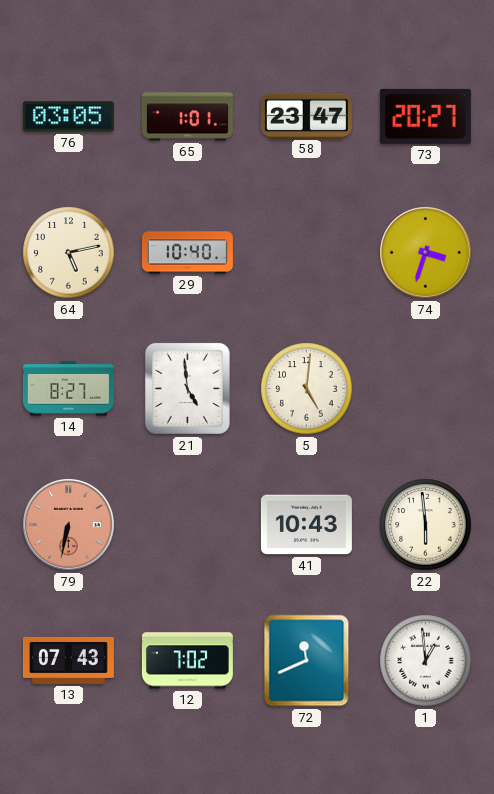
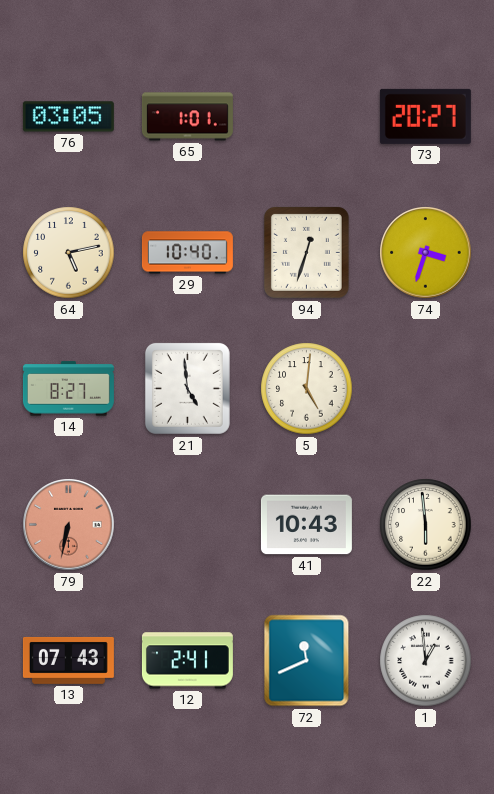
58: 23:47 -> none (306, 116)
94: none -> 12:33 (306, 252)
12: 7:02 -> 2:41 (187, 661)
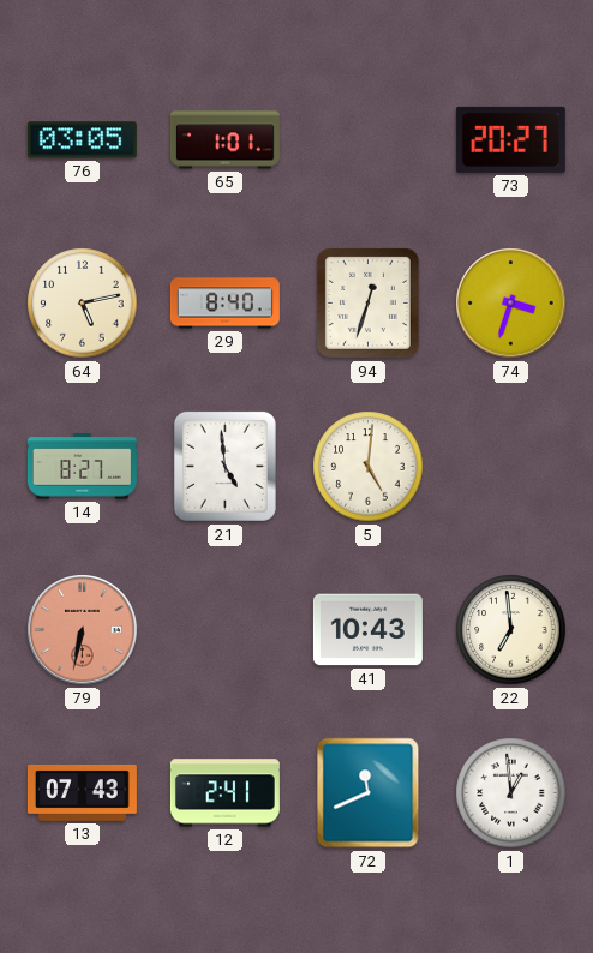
29: 10:40 -> 8:40 (224, 304)
22: 5:59 -> 6:59 (511, 630)
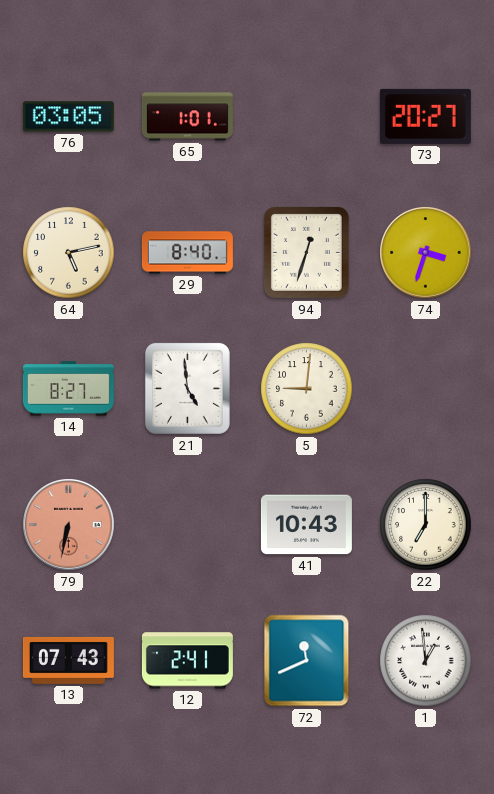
5: 5:01 -> 9:01 (307, 389)
22: 6:59 -> 7:00 (426, 525)
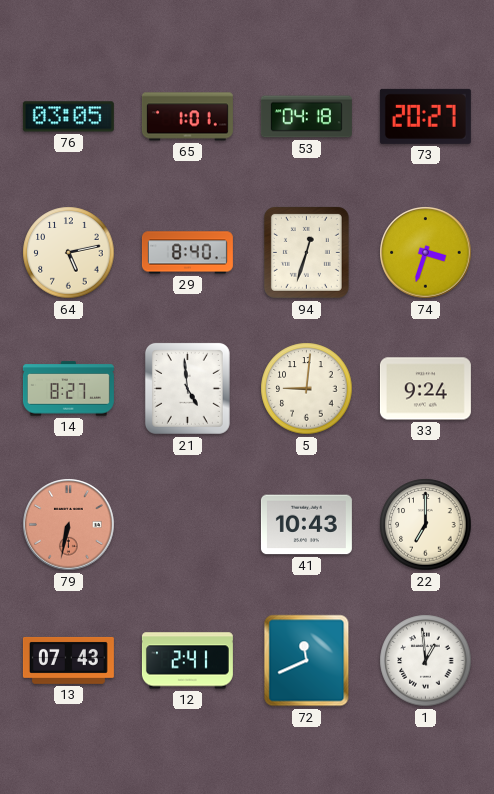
53: none -> 04:18 (306, 117)
33: none -> 9:24 (425, 389)
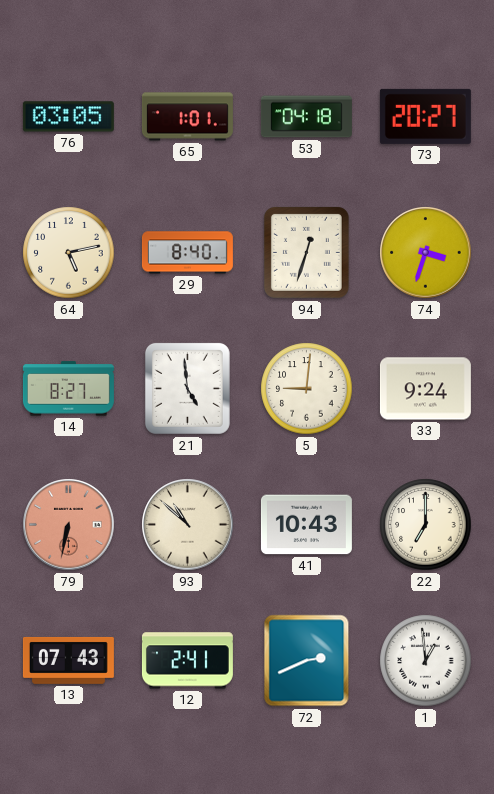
93: none -> 10:52 (188, 525)
72: 11:41 -> 2:41 (307, 661)
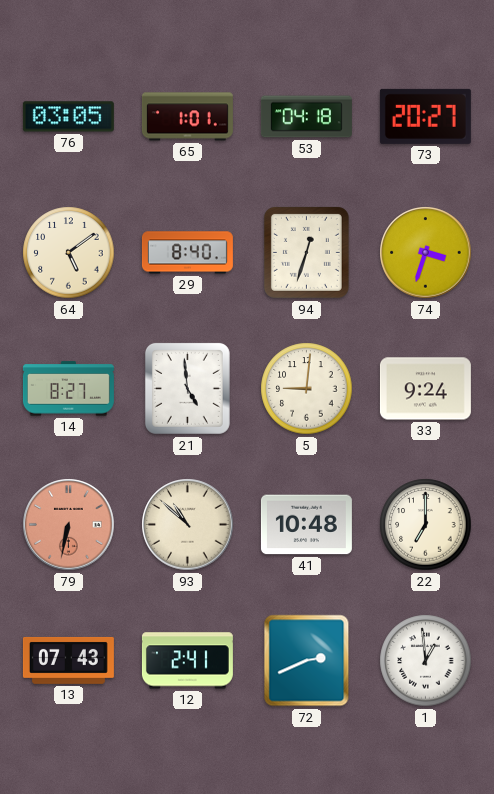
64: 5:13 -> 5:09 (69, 253)
41: 10:43 -> 10:48 (306, 525)
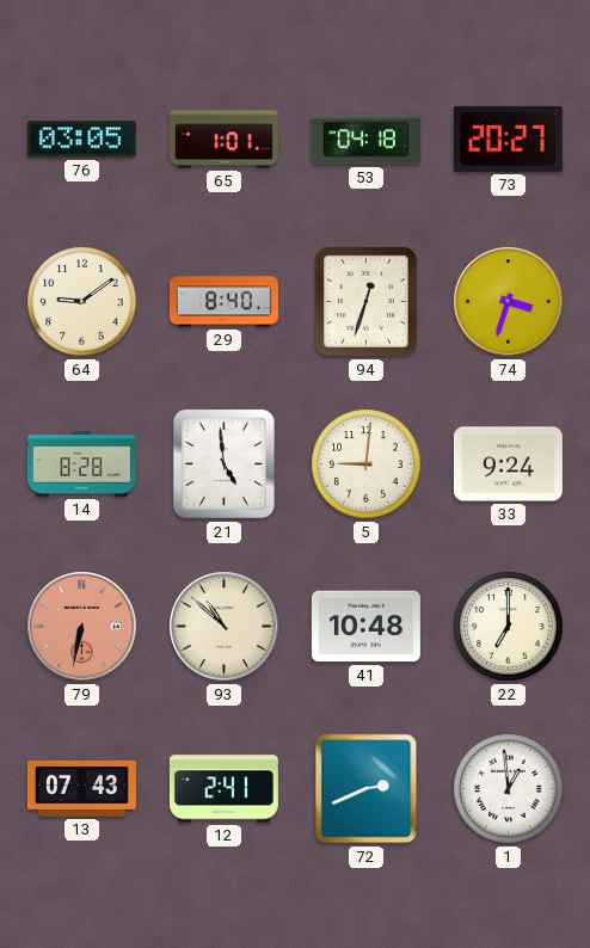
64: 5:09 -> 9:09 (82, 302)
14: 8:27 -> 8:28 (81, 464)
